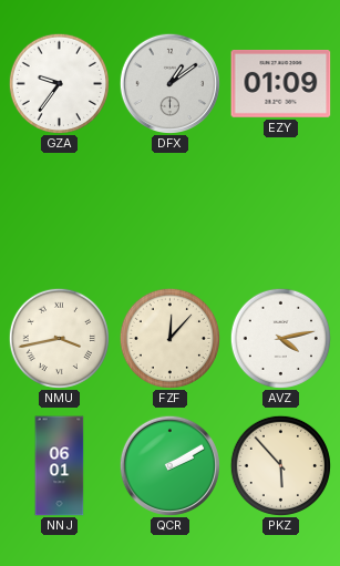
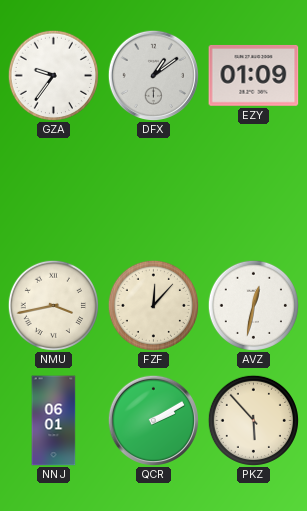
AVZ: 4:13 -> 12:32 (253, 305)
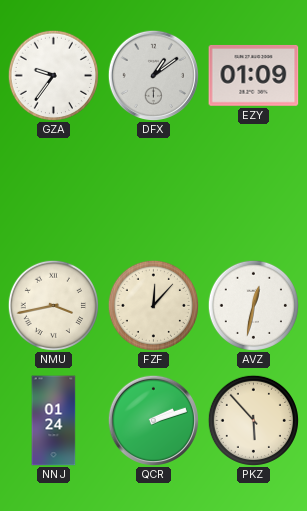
NNJ: 06:01 -> 01:24 (54, 421)
QCR: 2:10 -> 2:12 (153, 420)
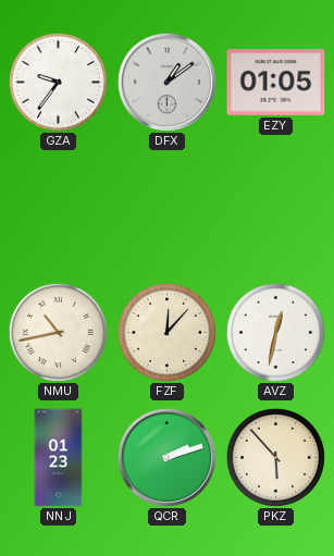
EZY: 01:09 -> 01:05 (276, 82)
NMU: 3:43 -> 10:43 (58, 332)
NNJ: 01:24 -> 01:23 (59, 458)
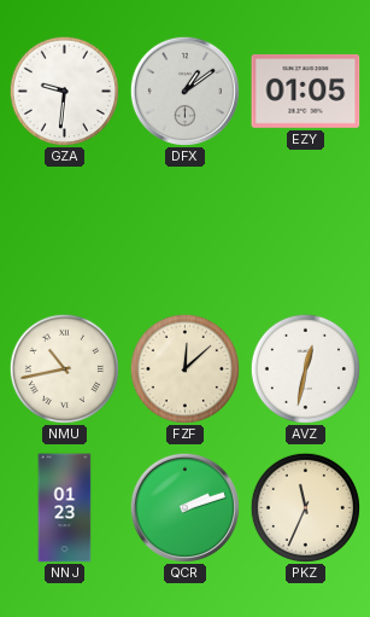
GZA: 9:36 -> 9:31 (64, 91)
FZF: 12:07 -> 12:08 (184, 368)
PKZ: 5:53 -> 11:34 (305, 507)
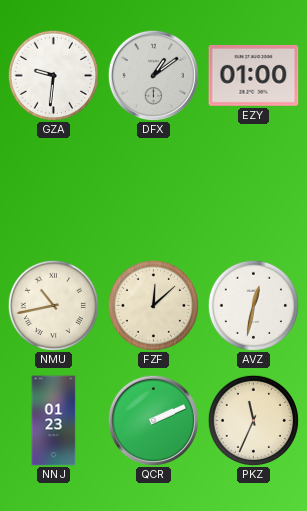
EZY: 01:05 -> 01:00 (254, 75)
QCR: 2:12 -> 2:11 (153, 420)
